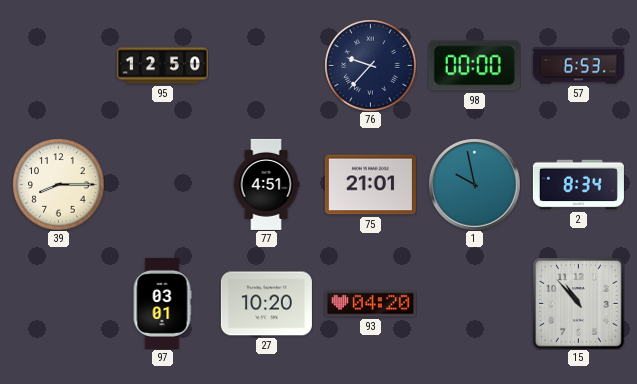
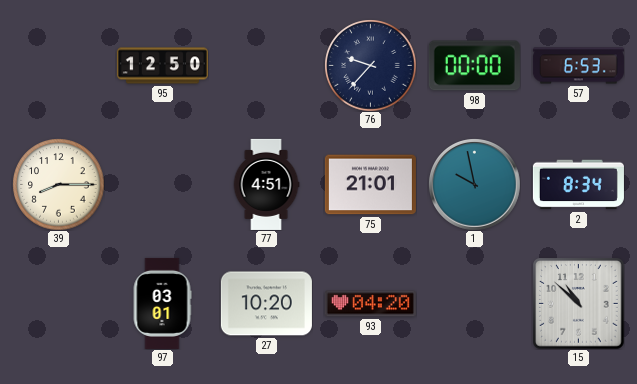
15: 10:53 -> 10:52 (578, 303)
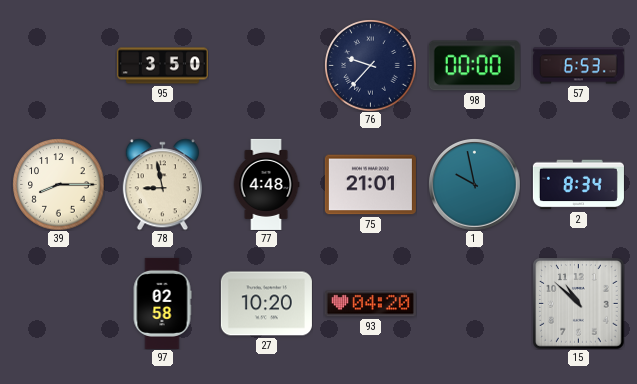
95: 12:50 -> 3:50 (162, 66)
78: none -> 8:58 (162, 184)
77: 4:51 -> 4:48 (266, 184)
97: 03:01 -> 02:58 (162, 303)
